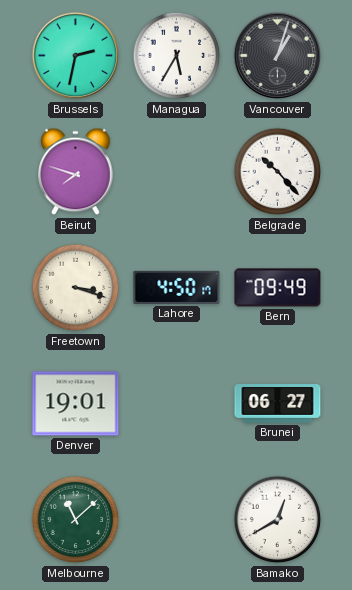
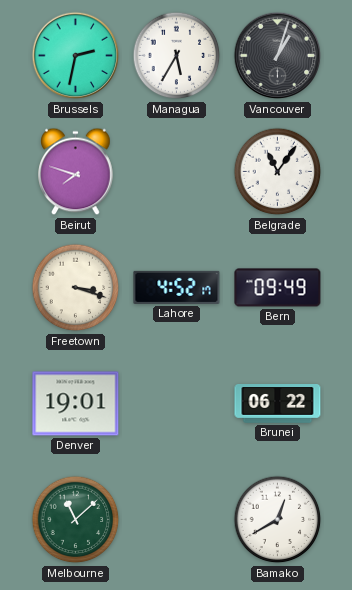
Belgrade: 10:23 -> 11:06 (278, 172)
Lahore: 4:50 -> 4:52 (177, 287)
Brunei: 06:27 -> 06:22 (278, 404)
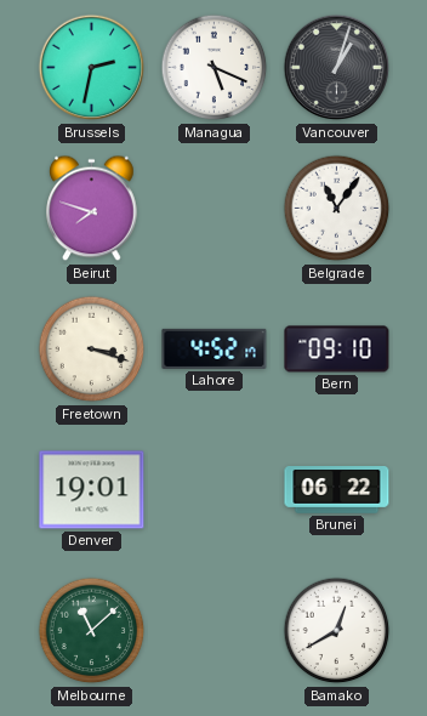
Managua: 5:35 -> 5:19 (215, 68)
Bern: 09:49 -> 09:10 (337, 350)
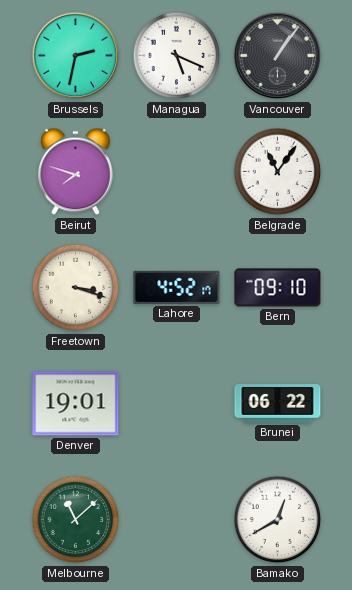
Vancouver: 1:03 -> 1:06 (278, 56)
